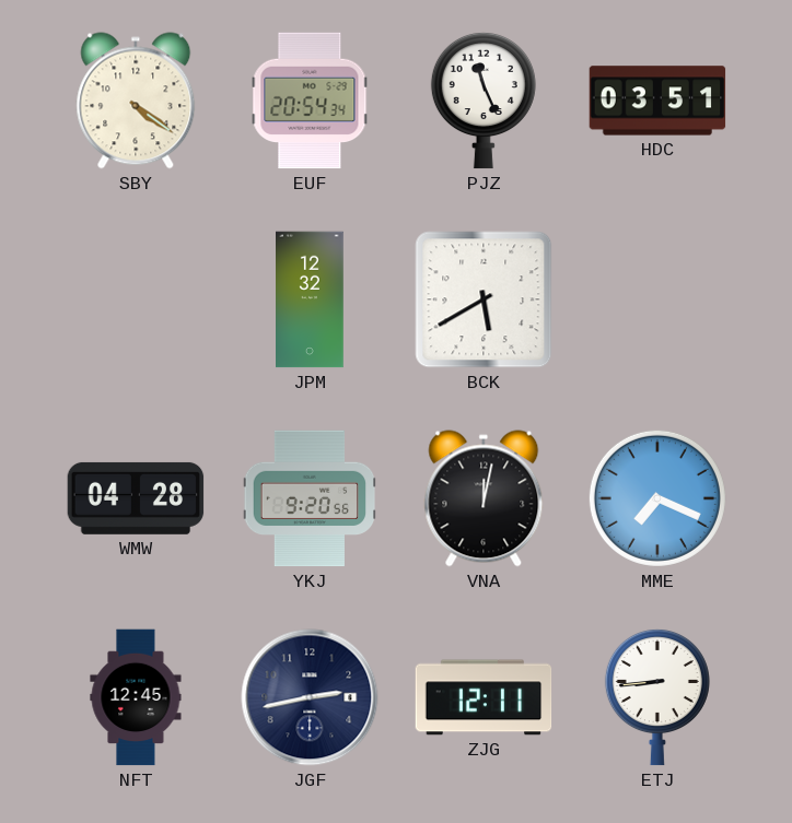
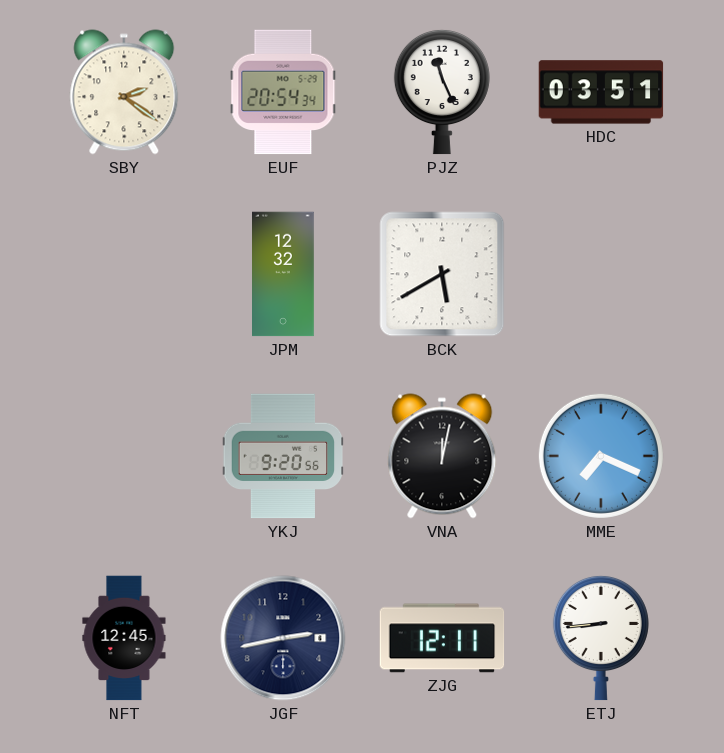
SBY: 4:21 -> 2:21 (124, 92)
WMW: 04:28 -> none (136, 498)
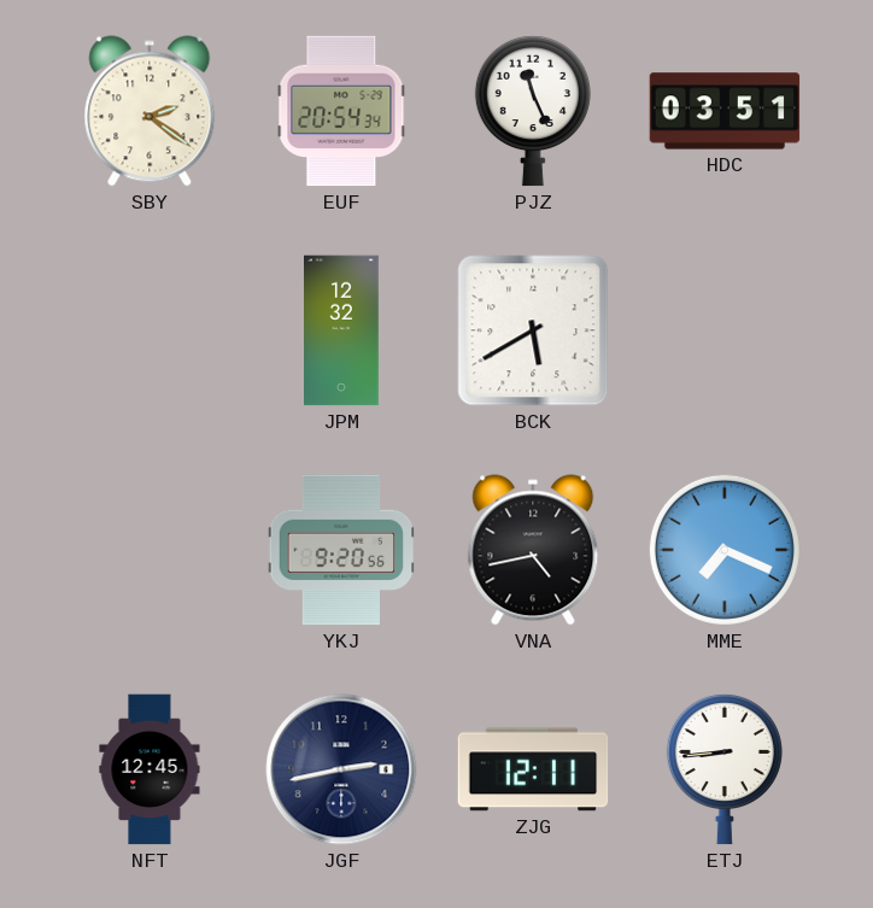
VNA: 12:02 -> 4:43 (533, 550)
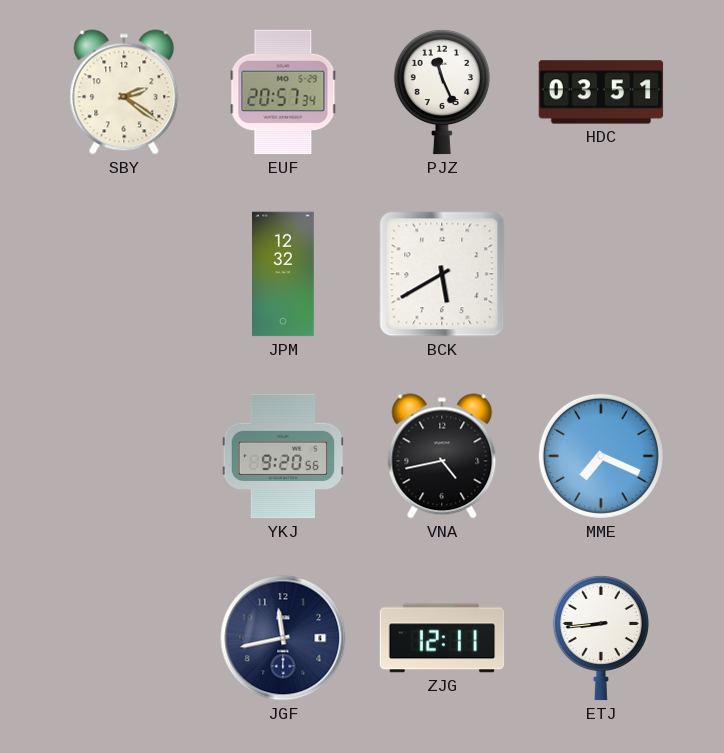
EUF: 20:54 -> 20:57 (283, 92)
NFT: 12:45 -> none (150, 769)
JGF: 2:43 -> 11:43 (283, 638)
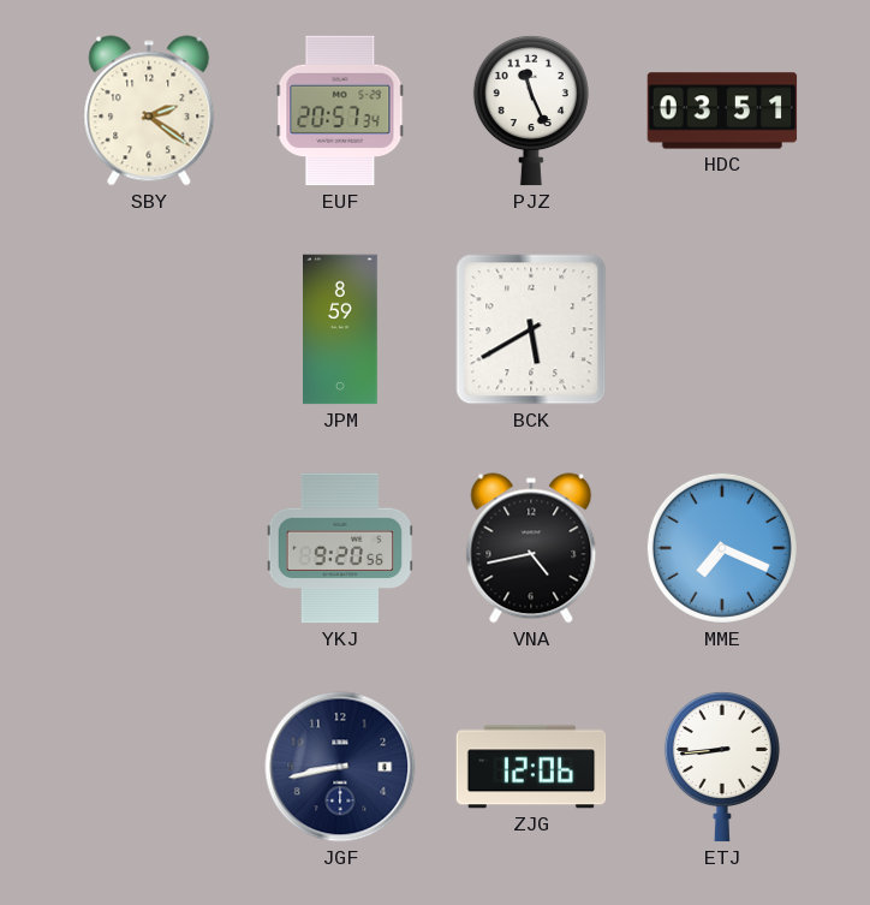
JPM: 12:32 -> 8:59 (341, 329)
JGF: 11:43 -> 8:43 (340, 767)
ZJG: 12:11 -> 12:06 (531, 767)
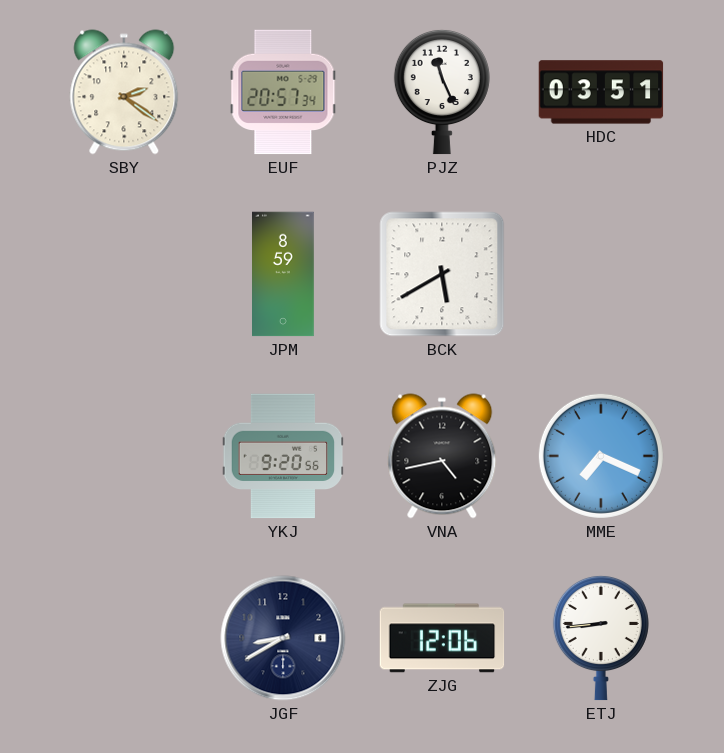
JGF: 8:43 -> 8:40 (283, 638)
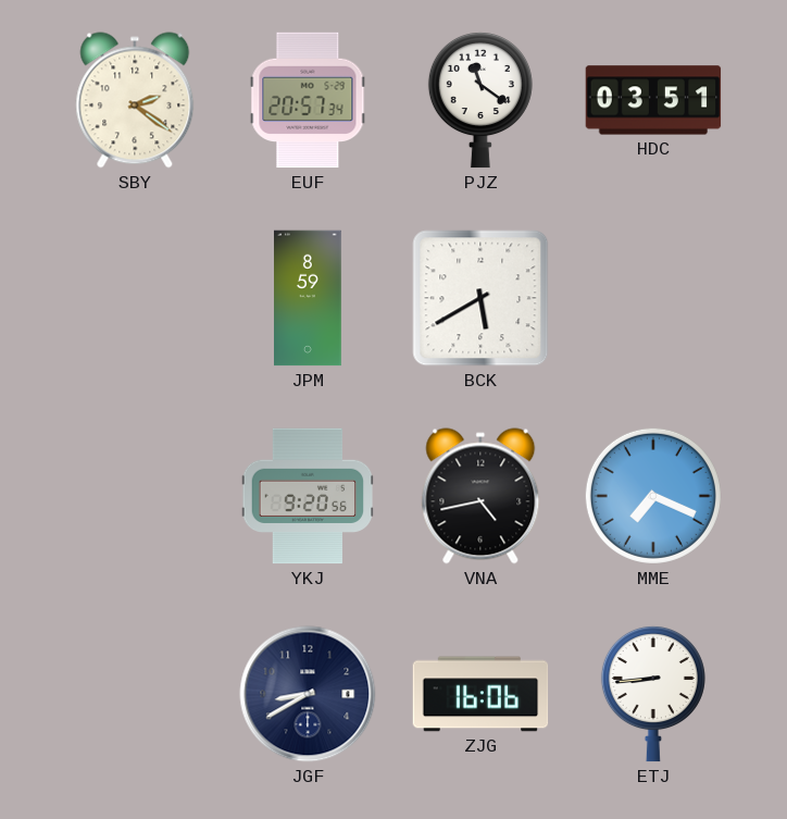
PJZ: 11:26 -> 11:21 (480, 100)
ZJG: 12:06 -> 16:06 (480, 694)
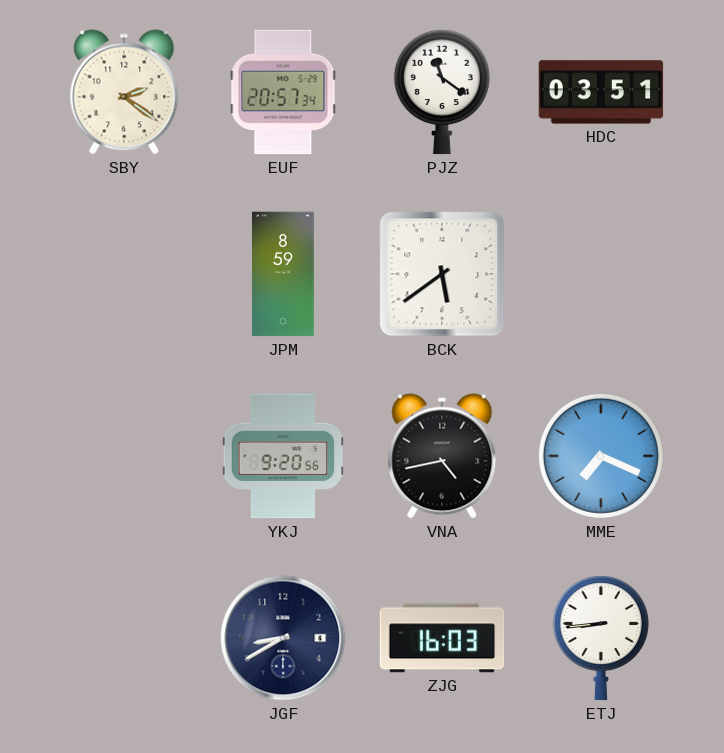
BCK: 5:40 -> 5:39 (442, 274)
ZJG: 16:06 -> 16:03 (442, 638)
